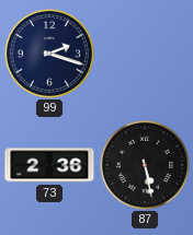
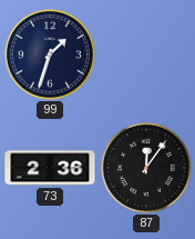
99: 2:18 -> 1:33 (50, 54)
87: 5:28 -> 12:06 (146, 168)
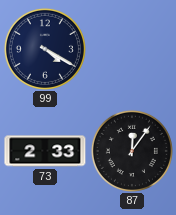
99: 1:33 -> 4:20 (45, 49)
73: 2:36 -> 2:33 (45, 151)
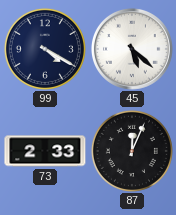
45: none -> 5:22 (132, 49)
87: 12:06 -> 12:04 (132, 151)
